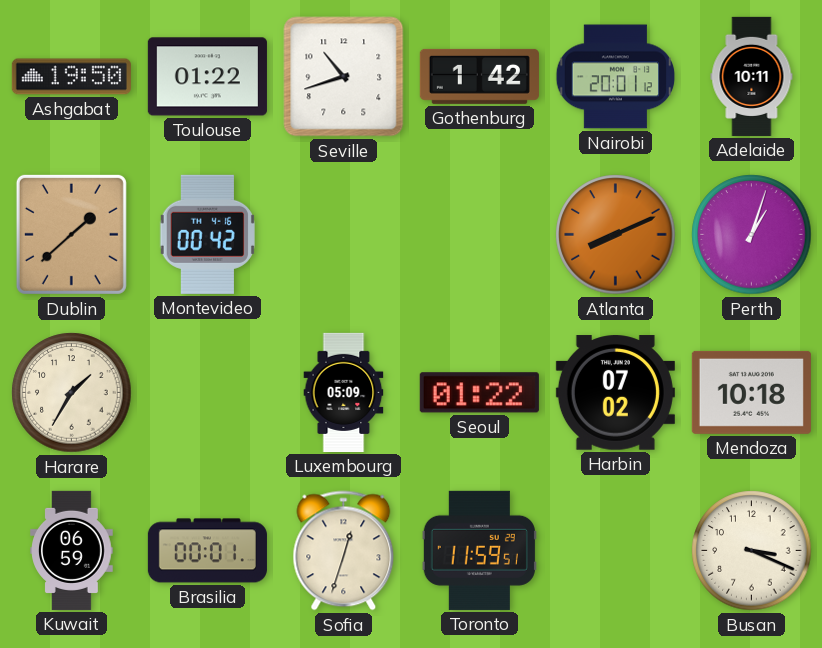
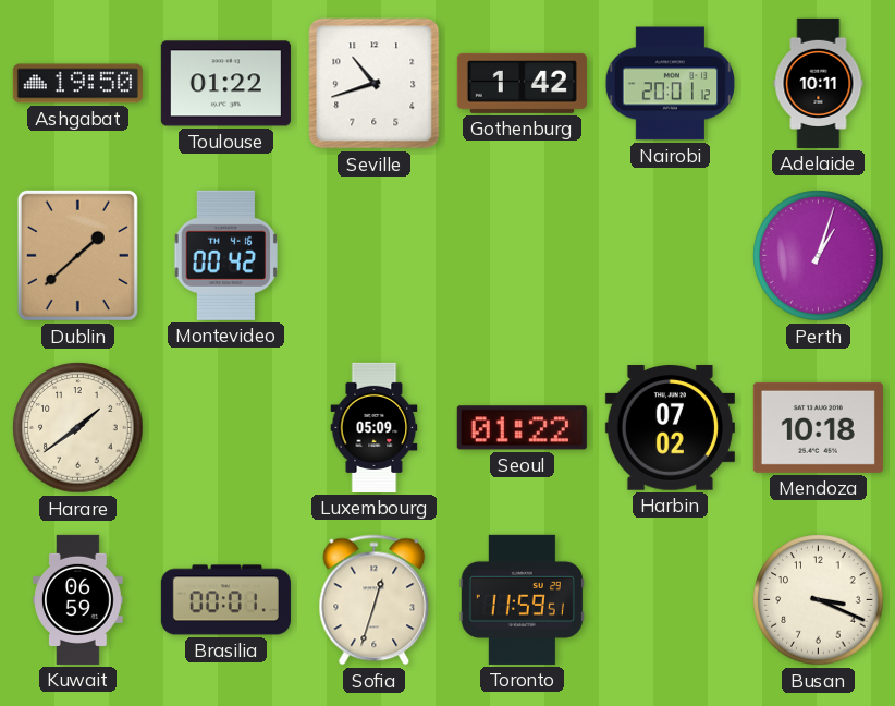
Atlanta: 8:11 -> none (616, 235)
Harare: 1:35 -> 1:39 (78, 428)
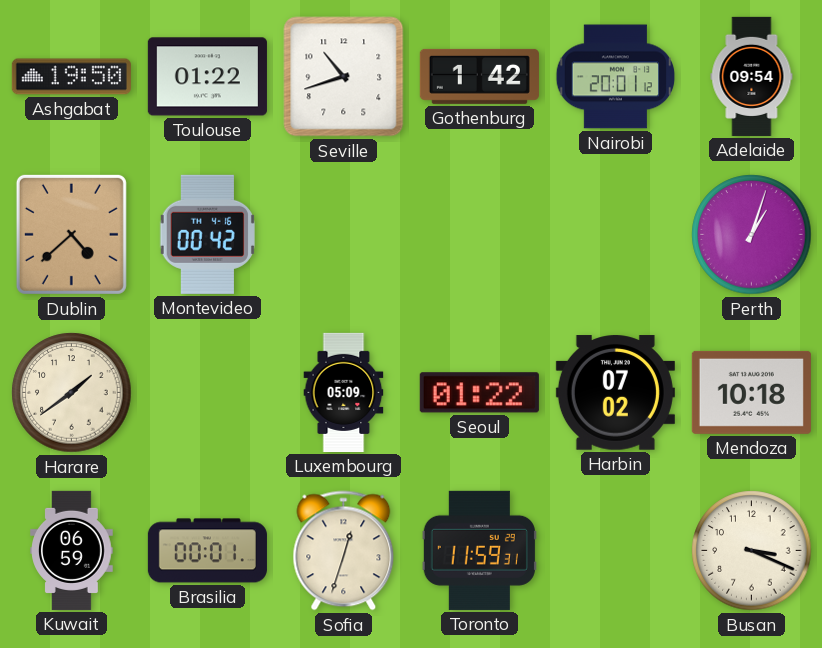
Adelaide: 10:11 -> 09:54 (752, 76)
Dublin: 1:38 -> 4:38 (71, 234)
Toronto: 11:59:51 -> 11:59:31 (479, 550)
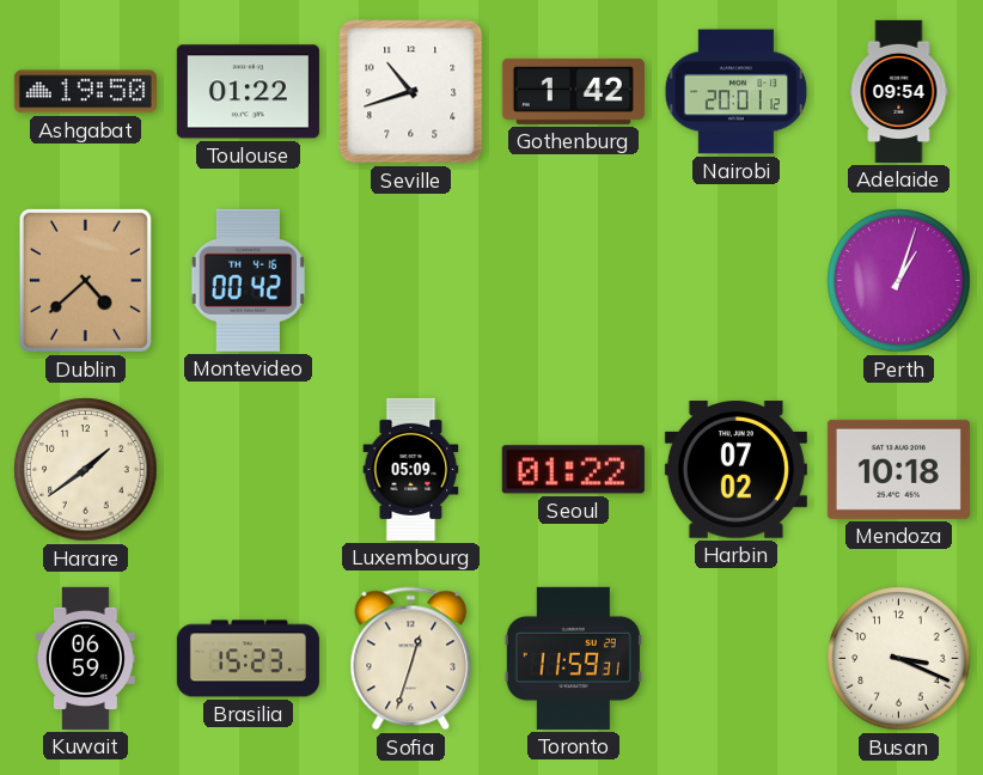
Brasilia: 00:01 -> 15:23 (248, 659)
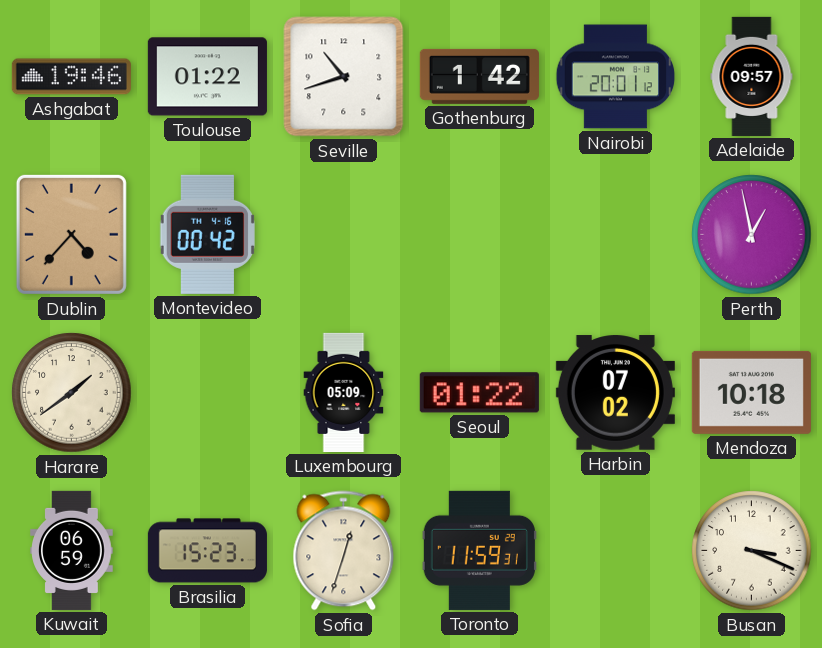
Ashgabat: 19:50 -> 19:46 (71, 77)
Adelaide: 09:54 -> 09:57 (752, 76)
Dublin: 4:38 -> 4:37 (71, 234)
Perth: 1:03 -> 12:58 (752, 235)
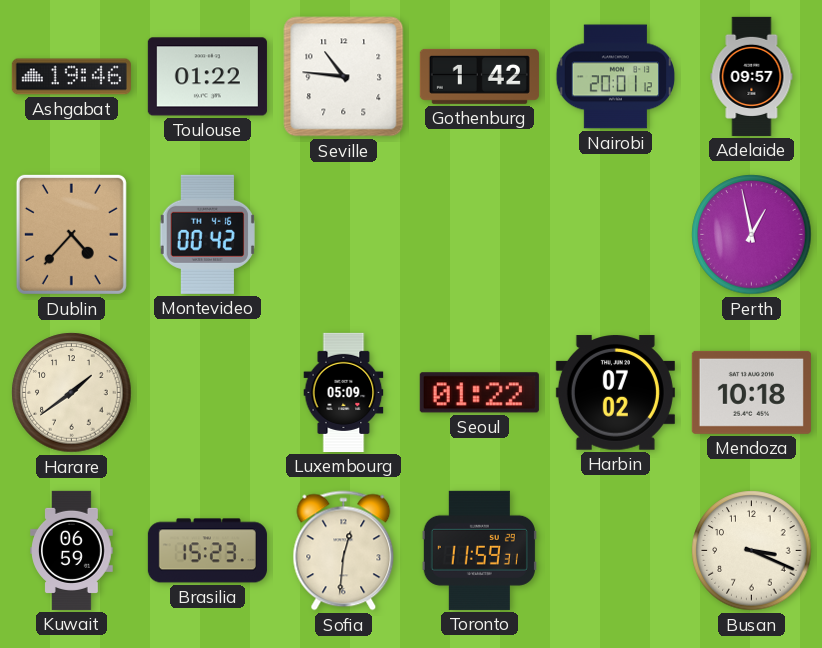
Seville: 10:42 -> 10:46 (344, 77)
Sofia: 12:33 -> 12:31 (344, 551)
